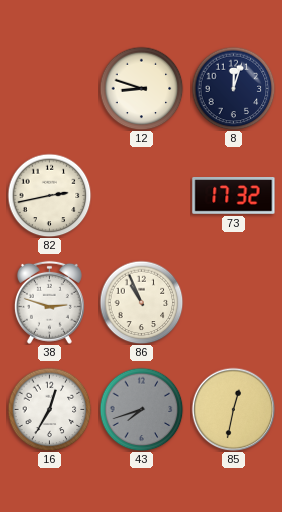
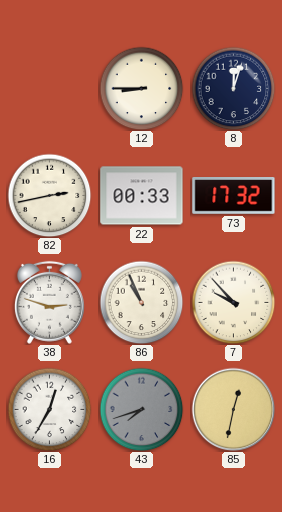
12: 8:48 -> 8:45 (141, 88)
22: none -> 00:33 (142, 196)
7: none -> 9:53 (233, 302)
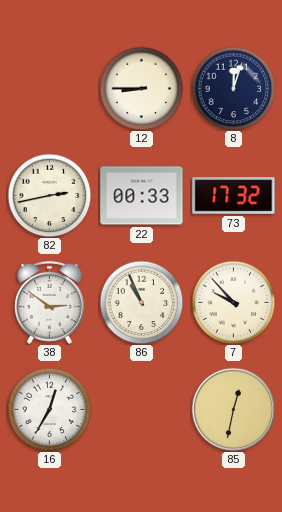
38: 2:48 -> 2:51 (49, 302)
43: 7:42 -> none (141, 409)
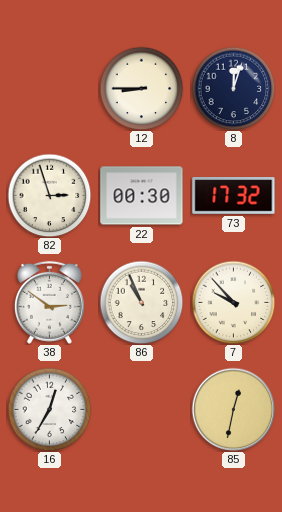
82: 2:43 -> 2:57 (49, 195)
22: 00:33 -> 00:30 (142, 196)
